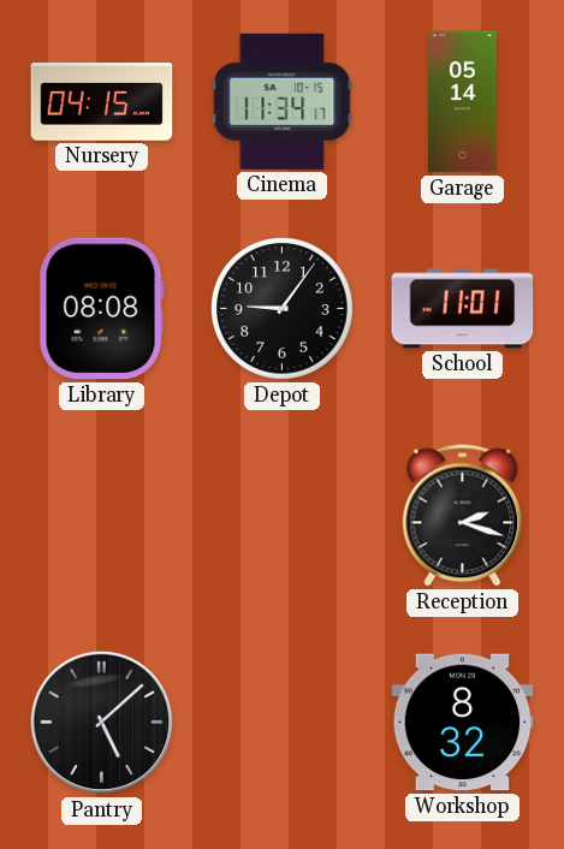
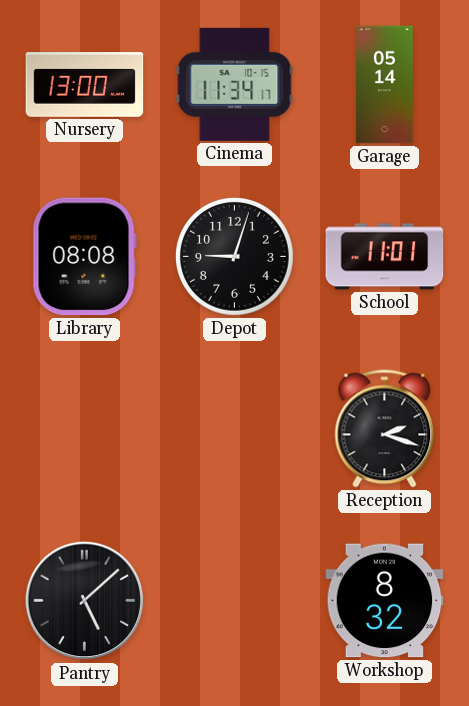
Nursery: 04:15 -> 13:00 (85, 85)
Depot: 9:06 -> 9:03 (234, 256)
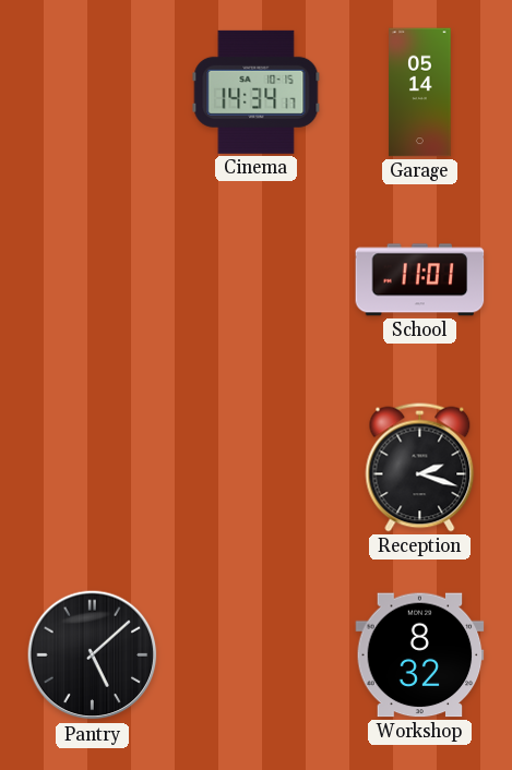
Nursery: 13:00 -> none (85, 85)
Cinema: 11:34 -> 14:34 (257, 92)
Library: 08:08 -> none (84, 257)
Depot: 9:03 -> none (234, 256)
